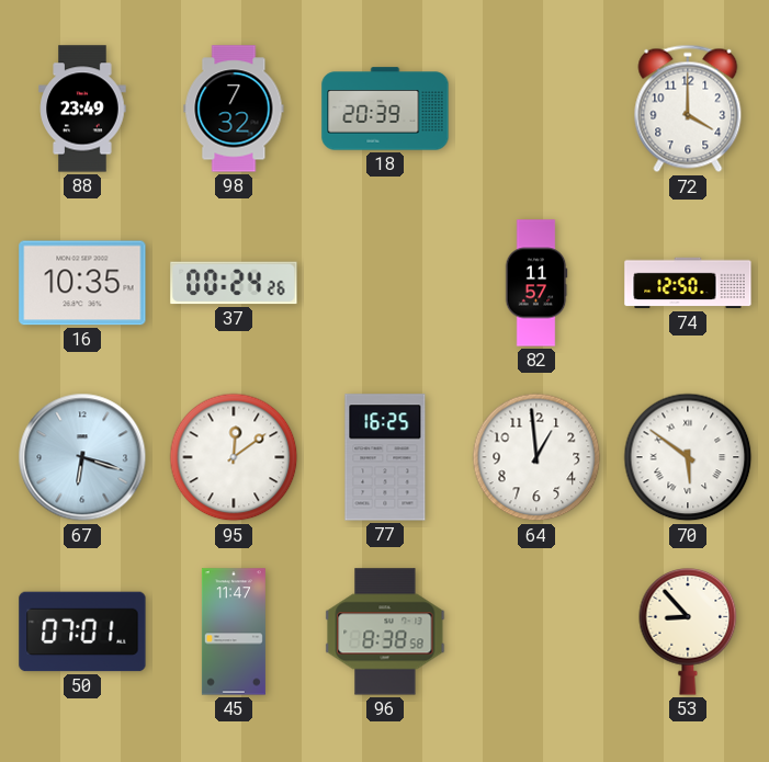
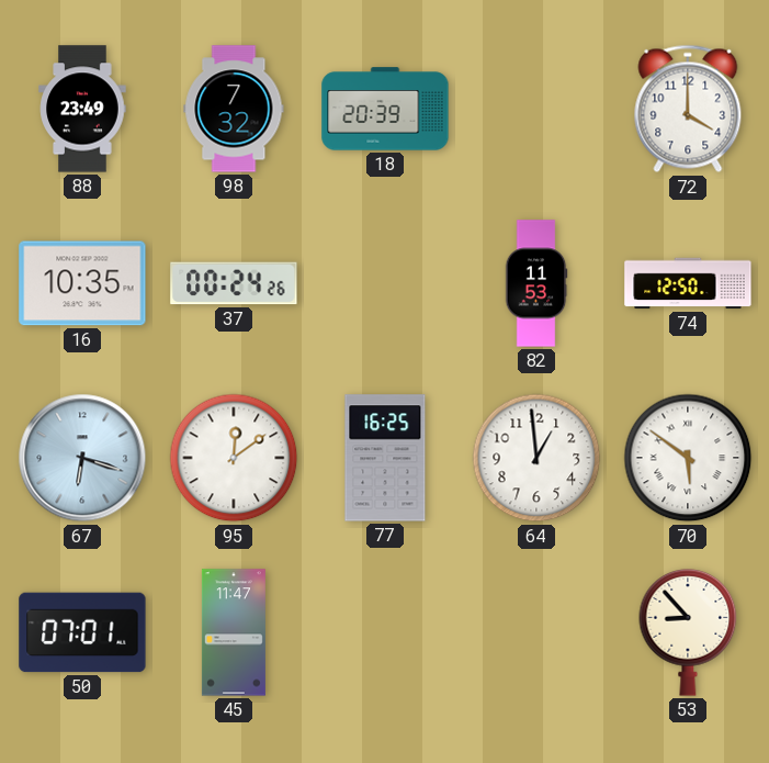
82: 11:57 -> 11:53 (536, 283)
96: 8:38 -> none (385, 632)
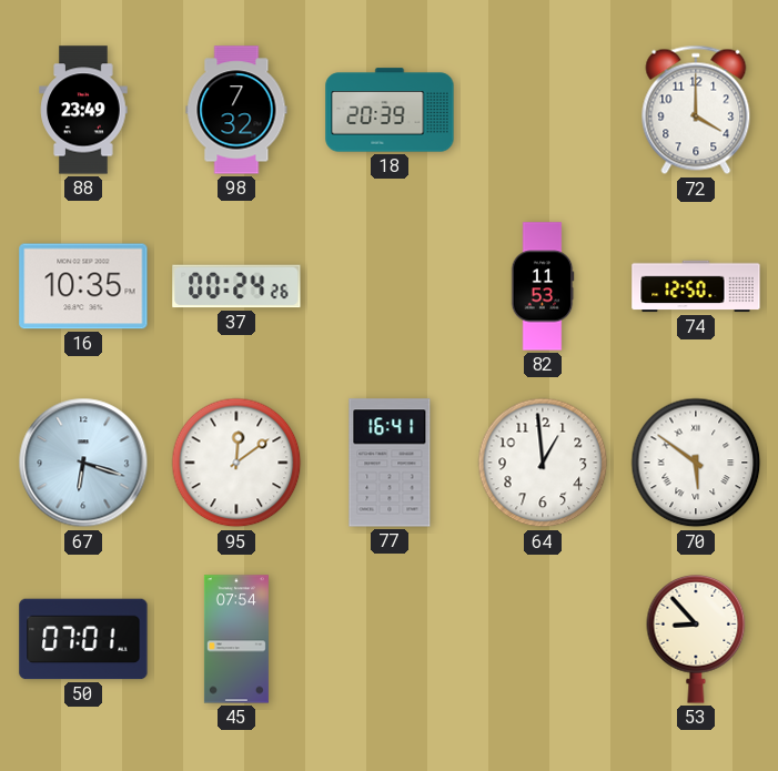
77: 16:25 -> 16:41 (390, 463)
45: 11:47 -> 07:54 (236, 639)
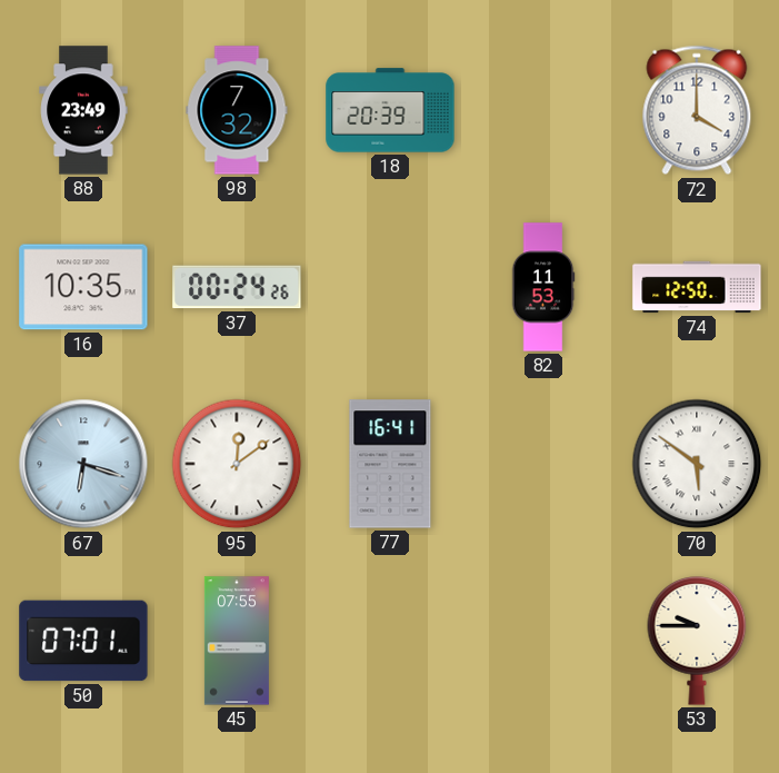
64: 12:59 -> none (543, 463)
45: 07:54 -> 07:55 (237, 641)
53: 8:53 -> 9:45 (697, 642)
